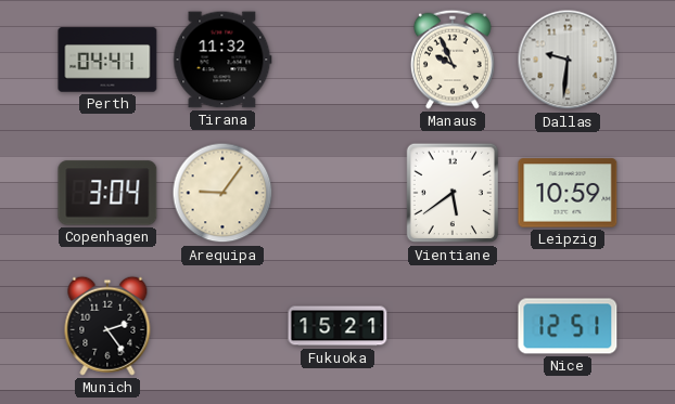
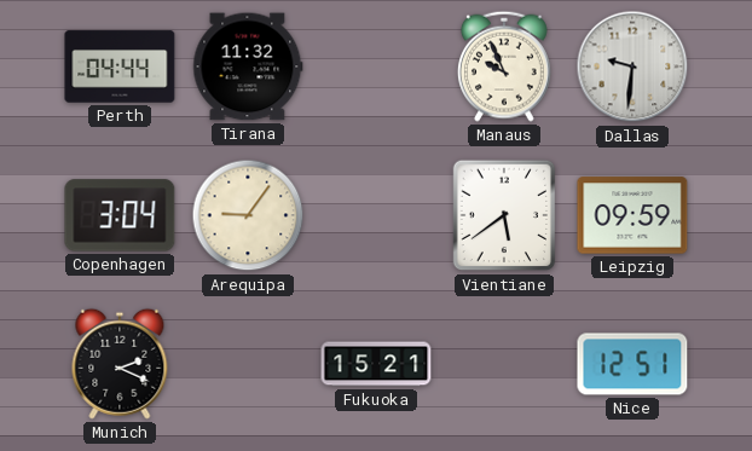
Perth: 04:41 -> 04:44 (120, 67)
Leipzig: 10:59 -> 09:59 (632, 215)
Munich: 2:24 -> 2:19 (120, 364)
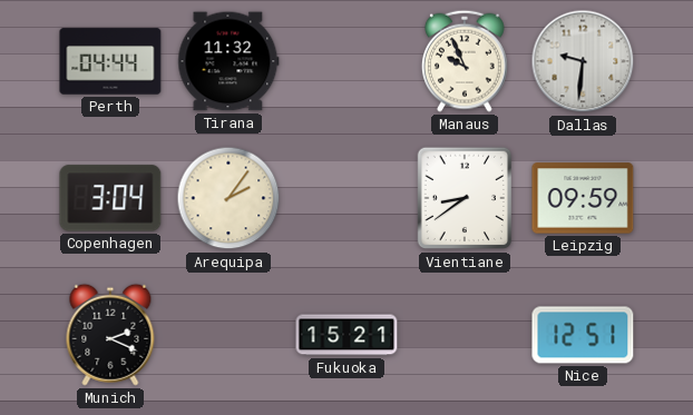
Arequipa: 9:06 -> 2:06 (228, 198)
Vientiane: 5:39 -> 8:39 (465, 198)
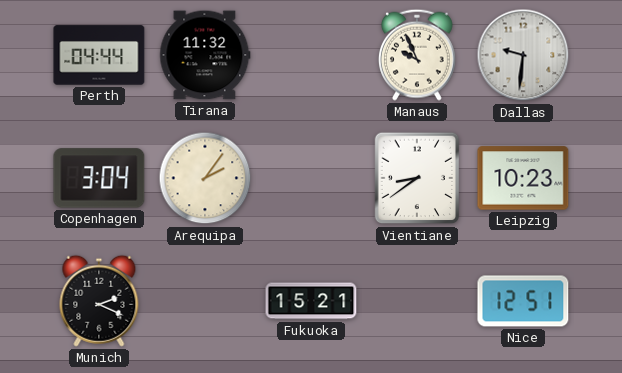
Leipzig: 09:59 -> 10:23 (523, 178)
